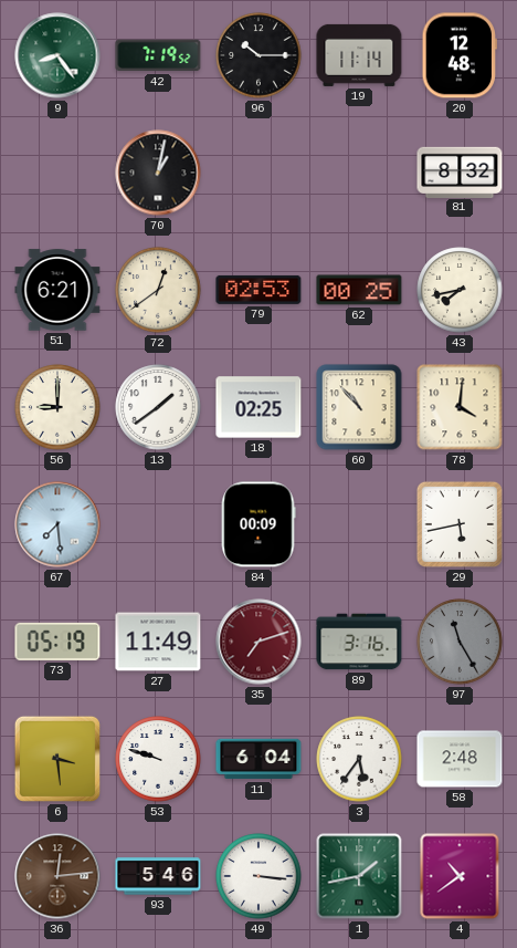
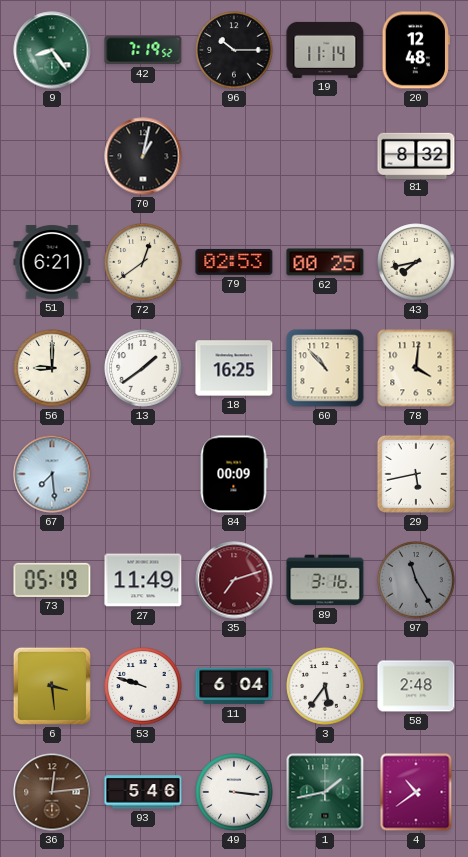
18: 02:25 -> 16:25 (234, 368)
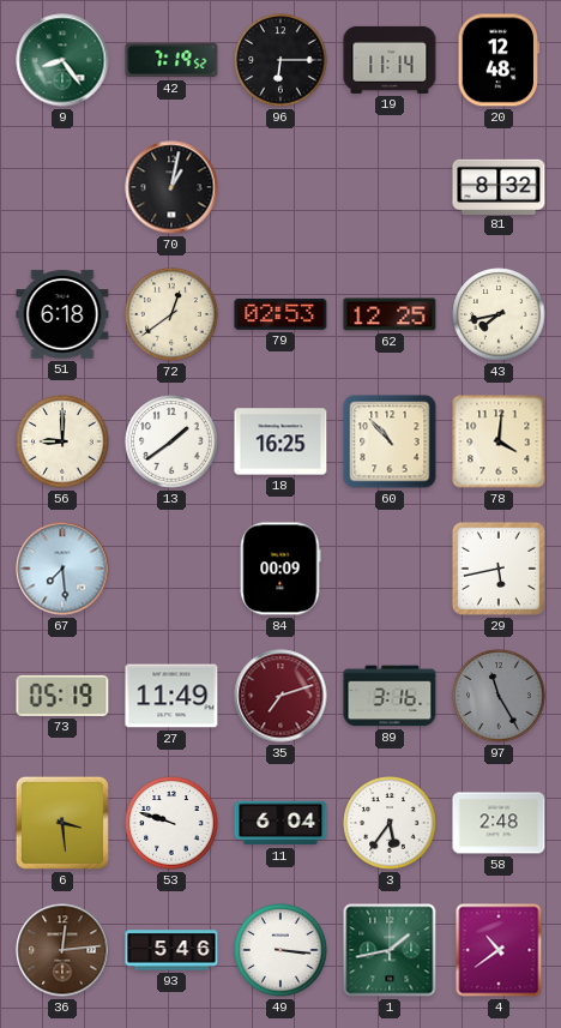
96: 10:15 -> 6:15 (280, 60)
51: 6:21 -> 6:18 (62, 314)
62: 00:25 -> 12:25 (390, 314)
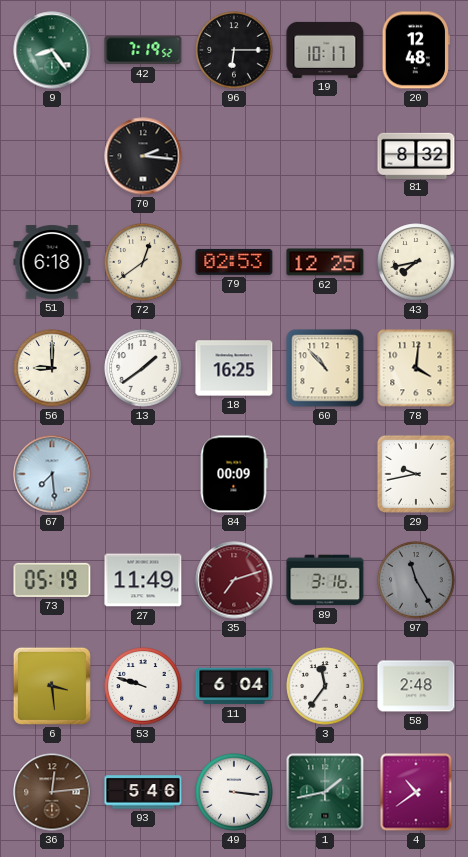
19: 11:14 -> 10:17 (325, 50)
70: 1:02 -> 2:16 (143, 156)
29: 5:43 -> 9:43 (416, 474)
3: 5:36 -> 11:36 (325, 686)
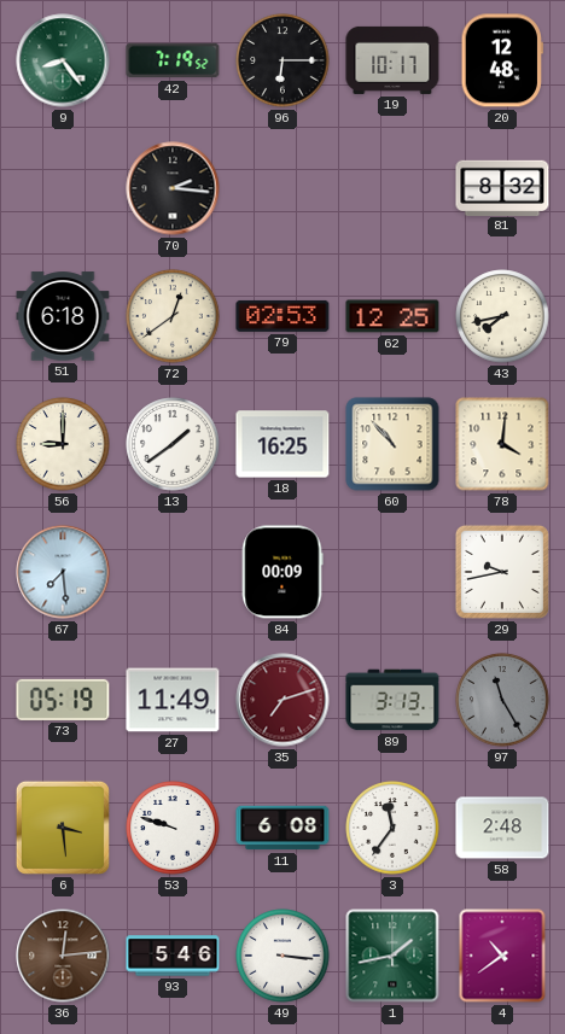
89: 3:16 -> 3:13 (392, 700)
11: 6:04 -> 6:08 (282, 828)
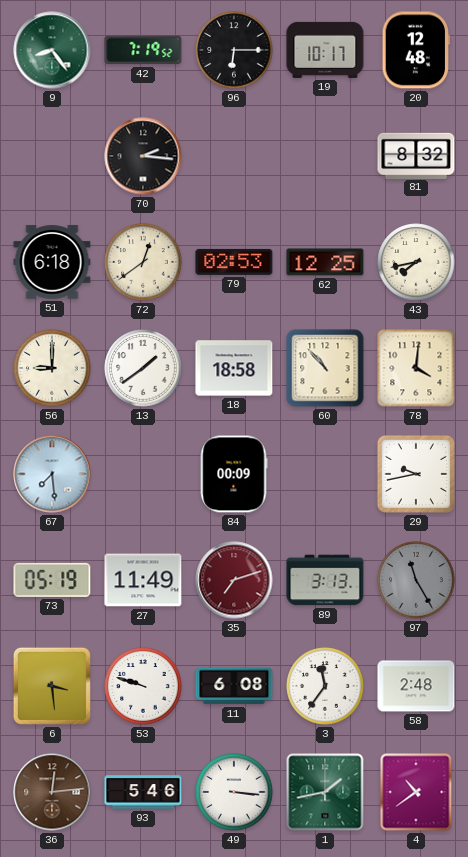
18: 16:25 -> 18:58 (234, 368)
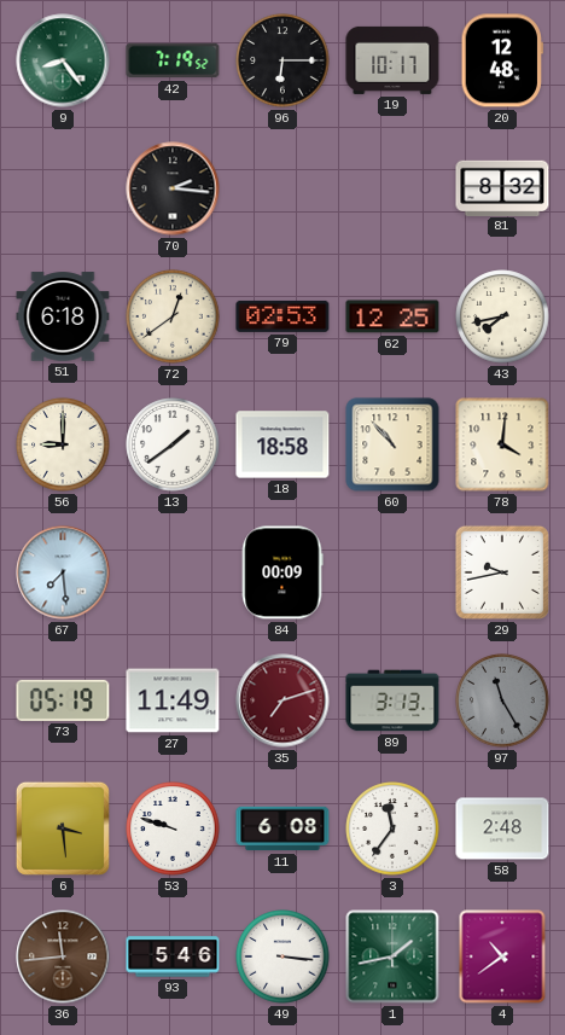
36: 12:14 -> 11:44 (63, 956)
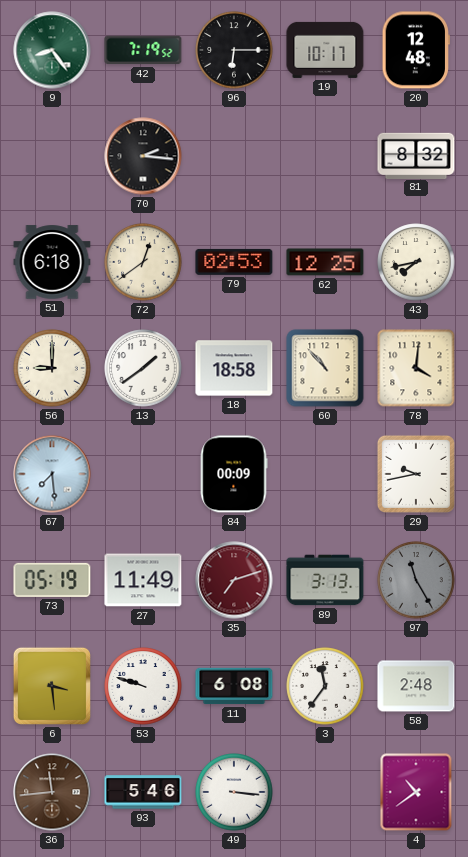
1: 1:43 -> none (392, 956)
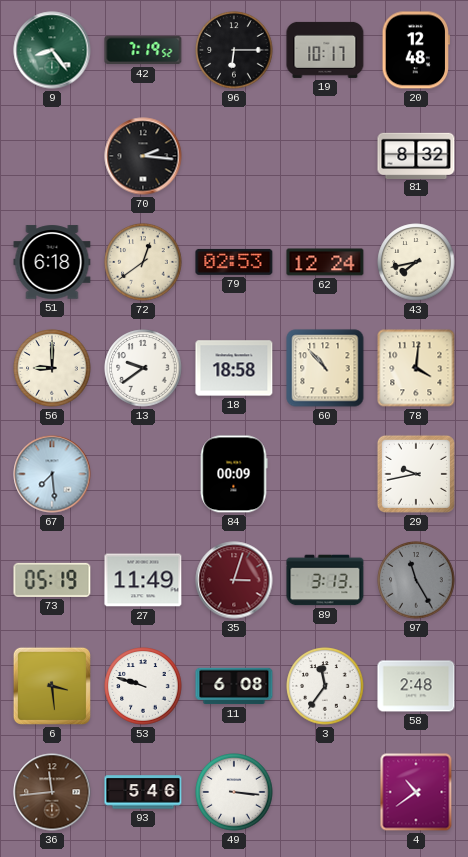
62: 12:25 -> 12:24 (325, 262)
13: 1:39 -> 9:39 (143, 368)
35: 7:12 -> 3:03 (234, 580)
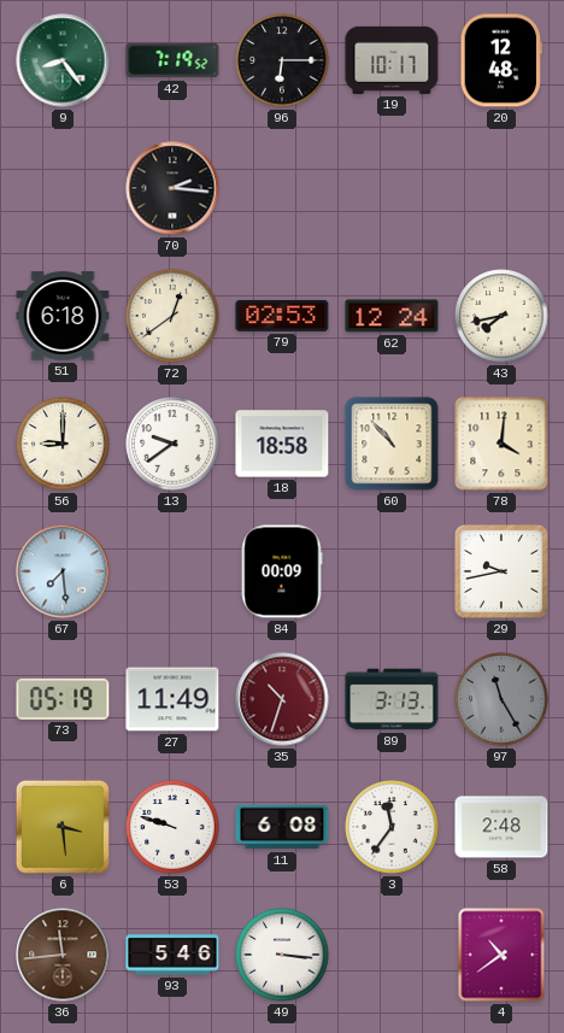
81: 8:32 -> none (416, 155)
35: 3:03 -> 10:33 (282, 699)
